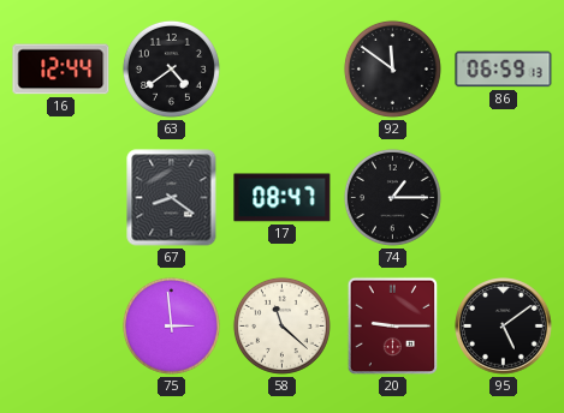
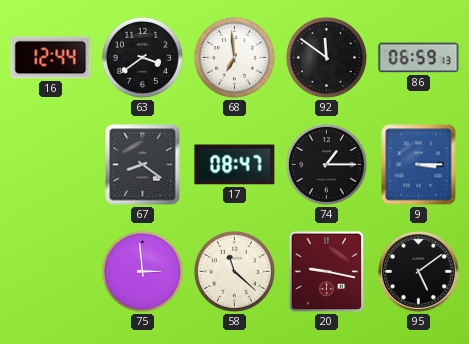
63: 4:39 -> 3:39 (142, 57)
68: none -> 6:59 (234, 57)
9: none -> 3:15 (419, 165)
20: 9:15 -> 9:17 (327, 272)
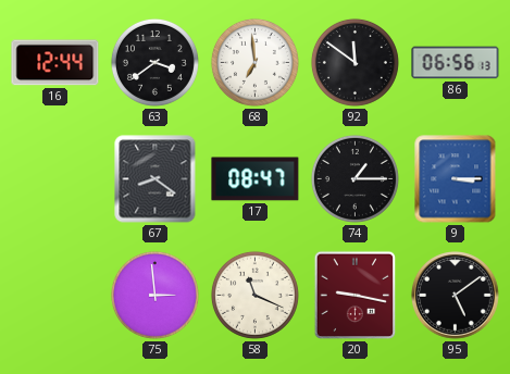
86: 06:59 -> 06:56 (456, 63)
58: 11:22 -> 11:19 (254, 295)
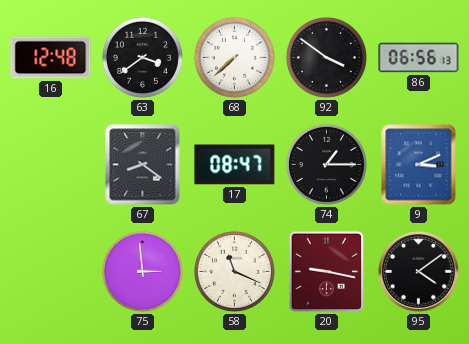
16: 12:44 -> 12:48 (51, 58)
68: 6:59 -> 7:38 (234, 57)
92: 11:51 -> 3:51 (326, 57)
9: 3:15 -> 3:11 (419, 165)
95: 5:09 -> 4:09 (419, 272)
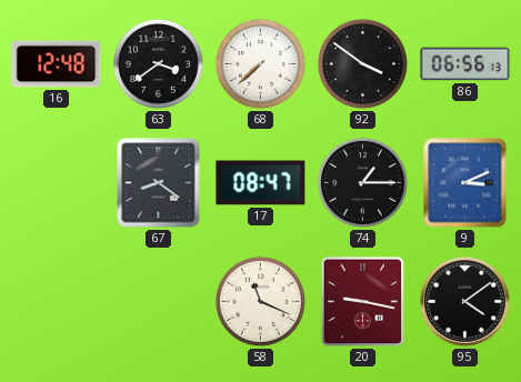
75: 2:59 -> none (142, 271)
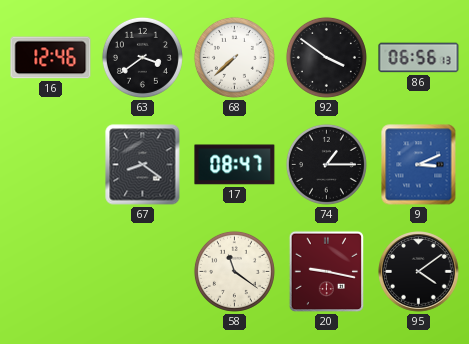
16: 12:48 -> 12:46 (51, 58)
58: 11:19 -> 11:21 (234, 271)
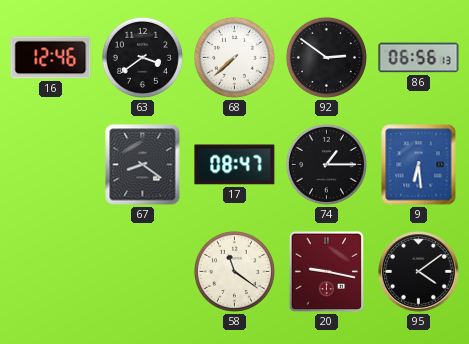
92: 3:51 -> 2:51 (326, 57)
9: 3:11 -> 6:29 (419, 165)
